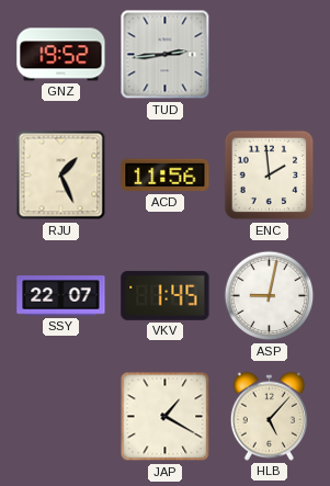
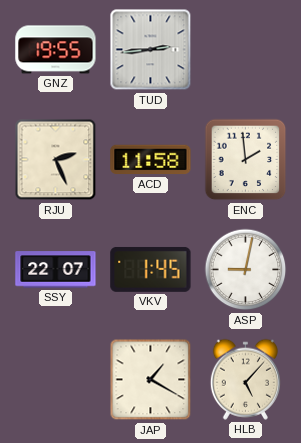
GNZ: 19:52 -> 19:55 (56, 50)
RJU: 1:26 -> 2:26 (56, 160)
ACD: 11:56 -> 11:58 (151, 160)
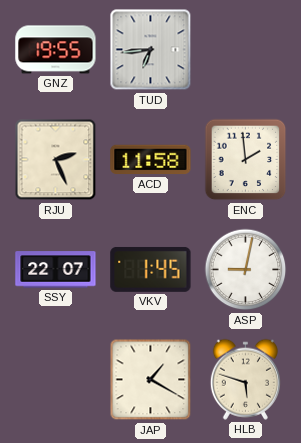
TUD: 2:44 -> 6:44 (151, 50)
HLB: 5:07 -> 5:48 (245, 379)
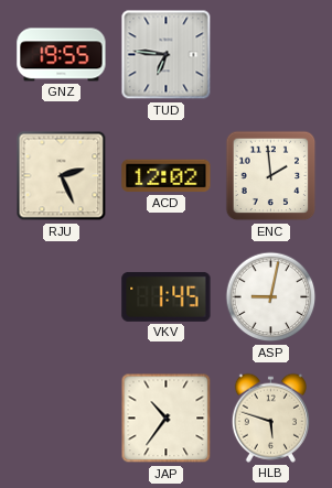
TUD: 6:44 -> 6:46 (167, 55)
ACD: 11:58 -> 12:02 (167, 176)
SSY: 22:07 -> none (56, 270)
JAP: 1:20 -> 10:36 (167, 419)
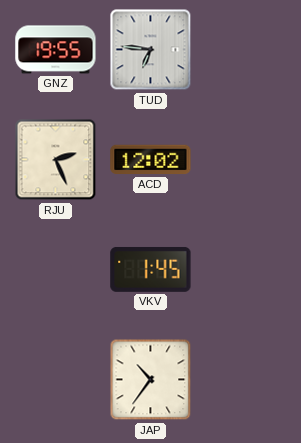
ENC: 1:59 -> none (271, 176)
ASP: 9:02 -> none (271, 297)
HLB: 5:48 -> none (270, 417)
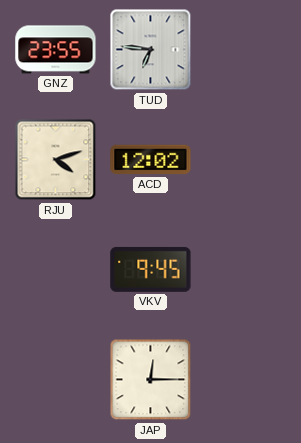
GNZ: 19:55 -> 23:55 (56, 50)
RJU: 2:26 -> 4:12 (56, 160)
VKV: 1:45 -> 9:45 (151, 269)
JAP: 10:36 -> 12:15 (151, 380)
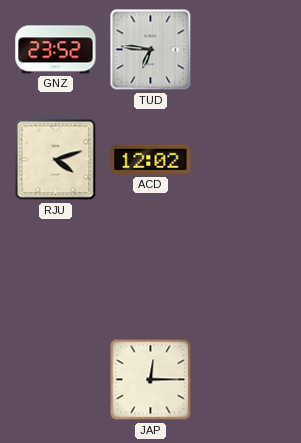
GNZ: 23:55 -> 23:52 (56, 50)
VKV: 9:45 -> none (151, 269)
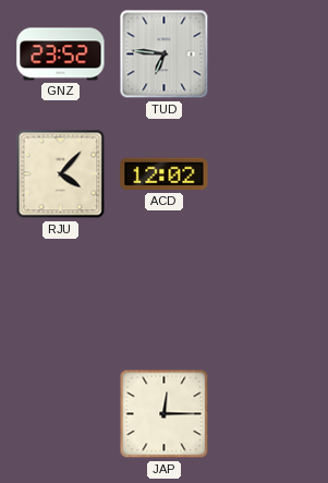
RJU: 4:12 -> 4:07 (61, 174)
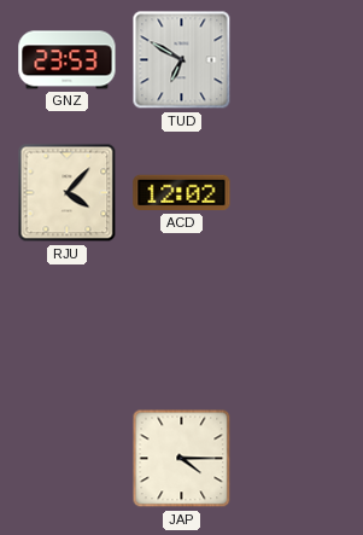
GNZ: 23:52 -> 23:53 (68, 60)
TUD: 6:46 -> 6:50 (182, 60)
JAP: 12:15 -> 4:15 (182, 459)
